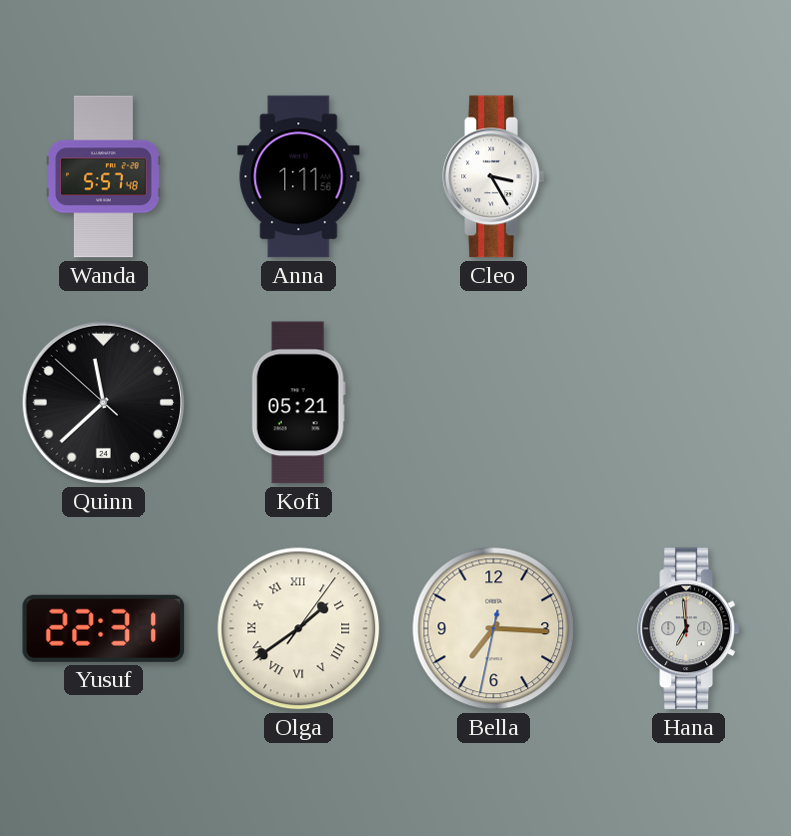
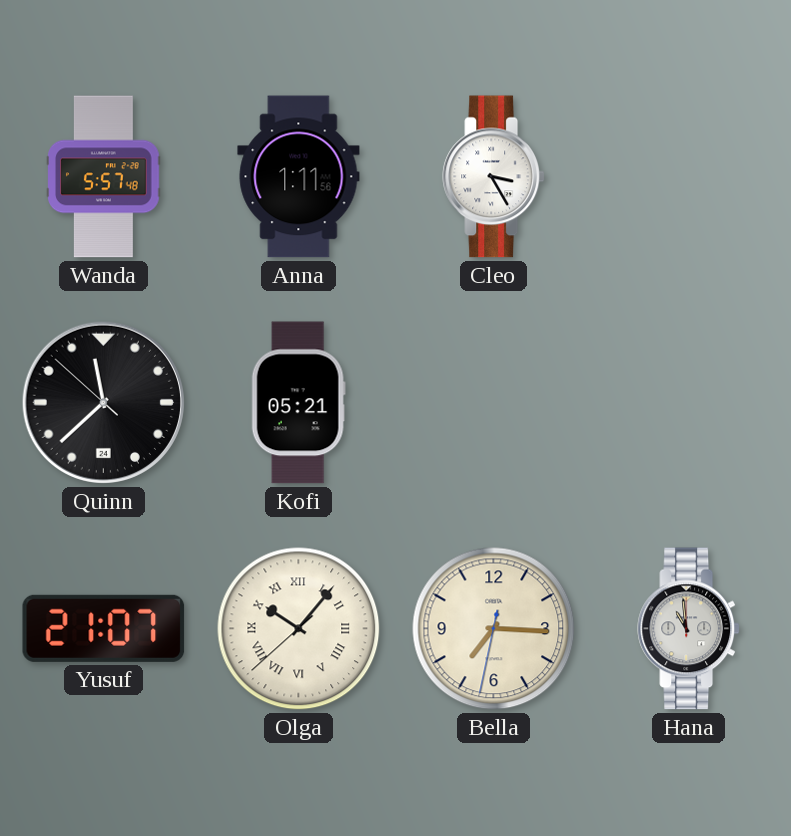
Yusuf: 22:31 -> 21:07 (104, 628)
Olga: 1:39 -> 10:06 (299, 629)
Hana: 6:59 -> 10:59 (688, 629)
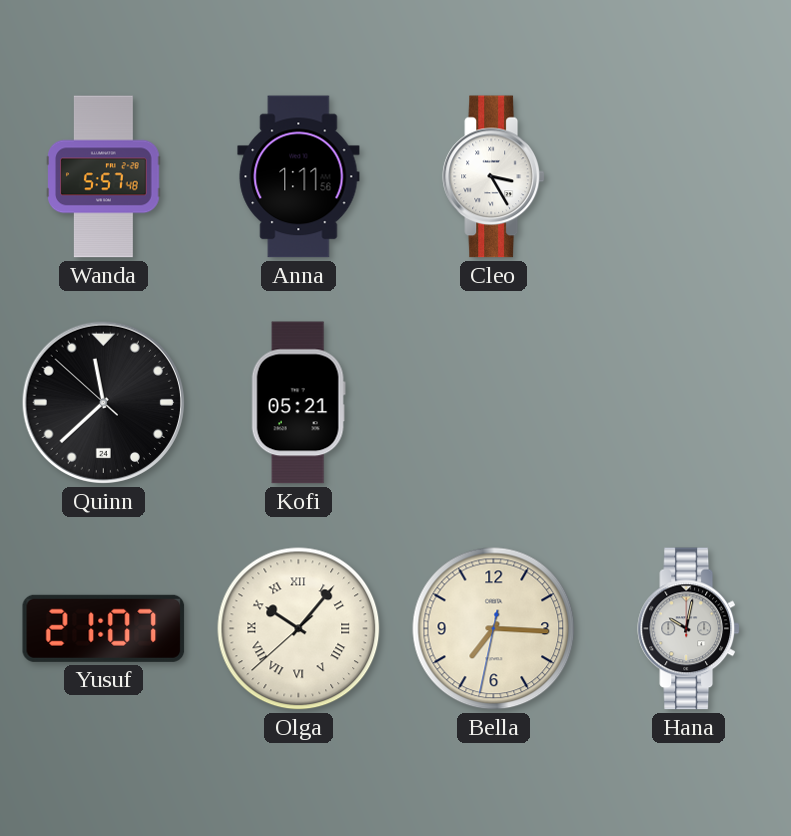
Hana: 10:59 -> 10:02 (688, 629)
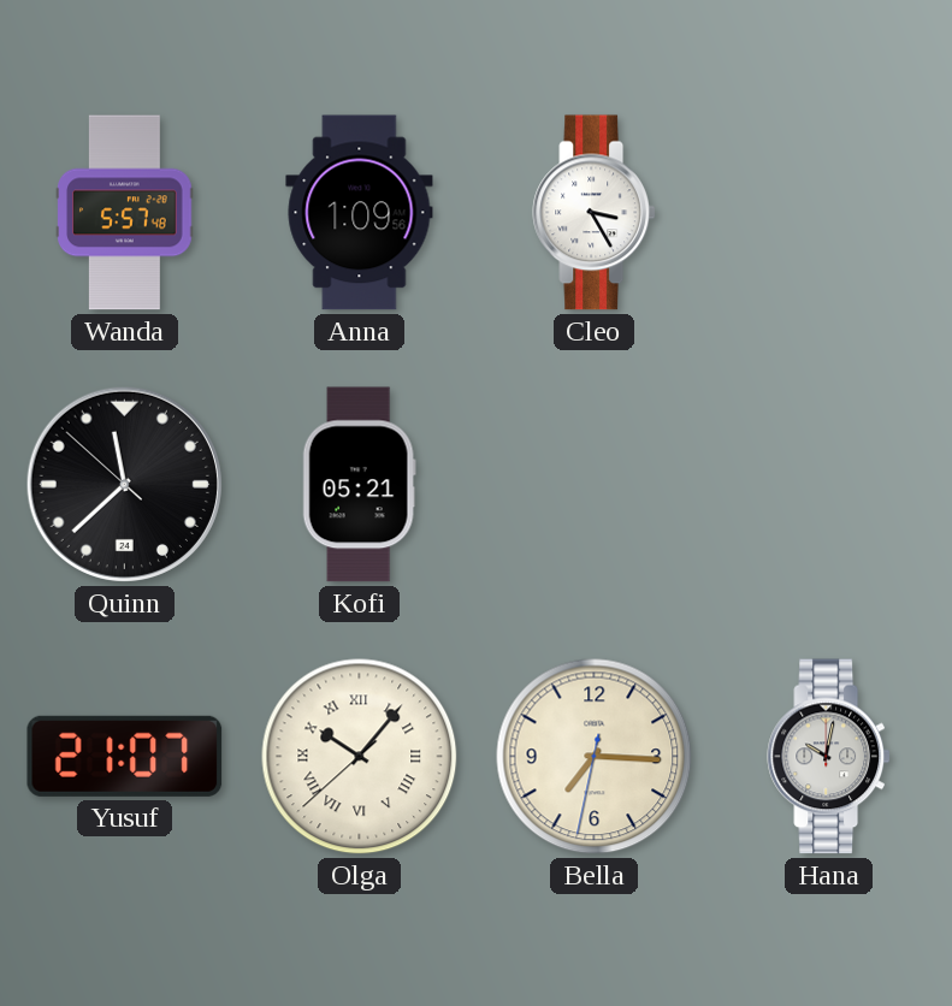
Anna: 1:11 -> 1:09 (360, 213)
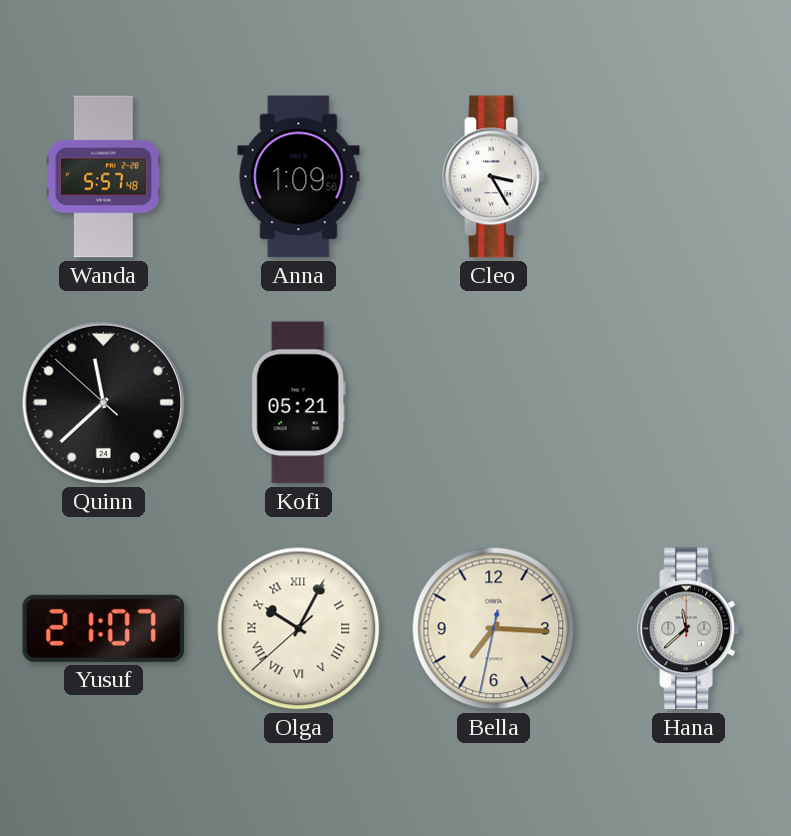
Olga: 10:06 -> 10:04 (299, 629)
Hana: 10:02 -> 11:38 (688, 629)
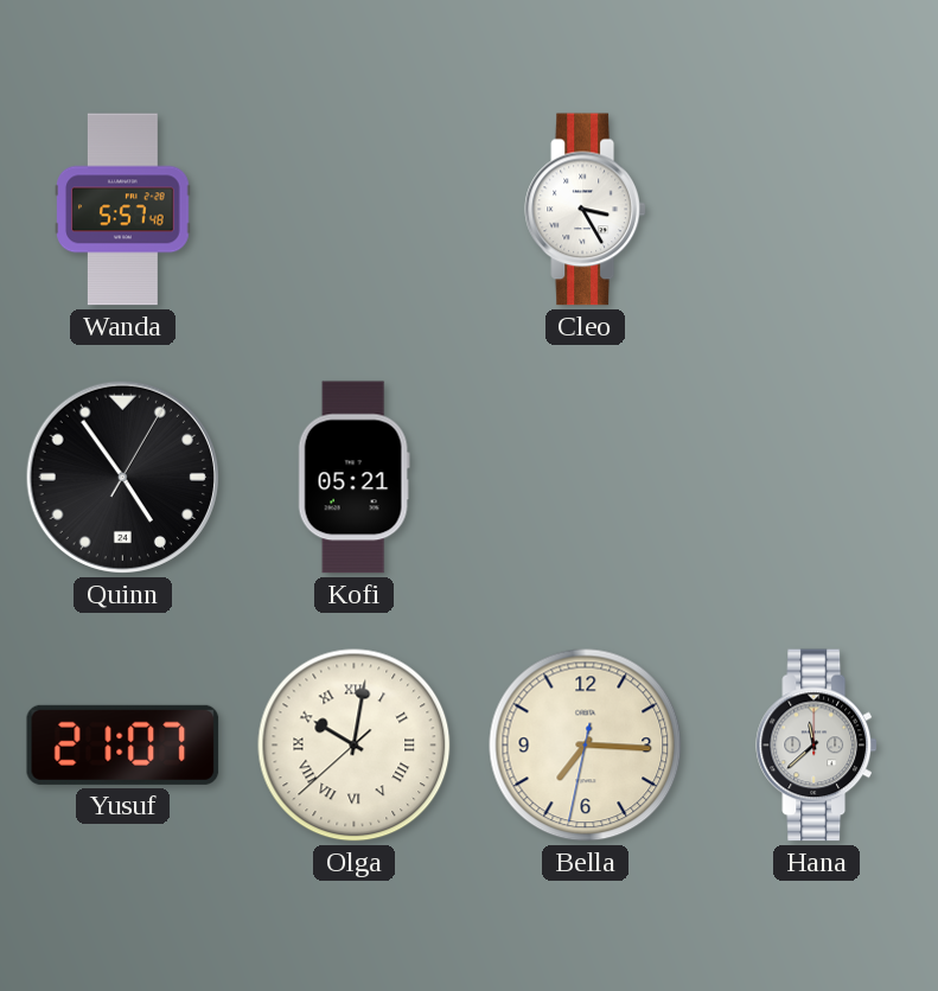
Anna: 1:09 -> none (299, 177)
Quinn: 11:37 -> 4:54 (122, 477)
Olga: 10:04 -> 10:01 (355, 746)
